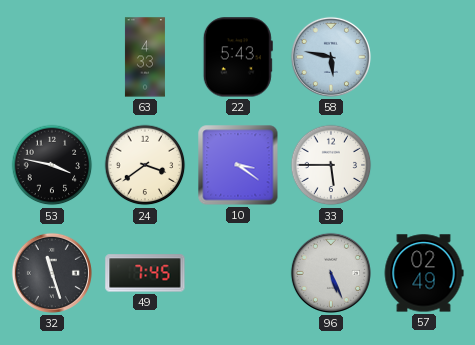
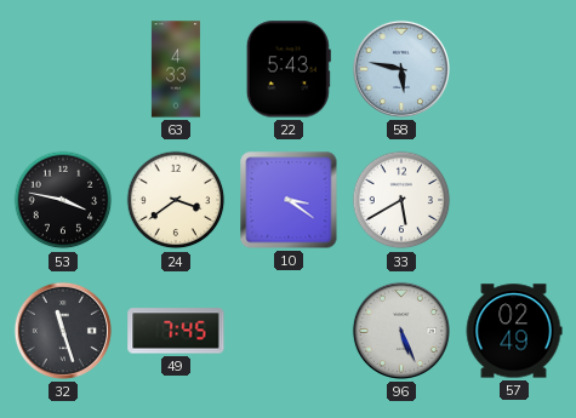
33: 5:45 -> 5:40 (401, 200)
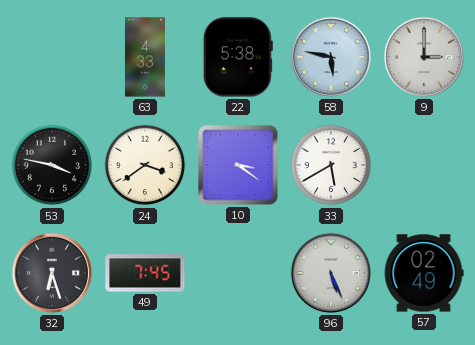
22: 5:43 -> 5:38 (238, 57)
9: none -> 3:00 (424, 57)
32: 11:27 -> 6:27 (52, 273)
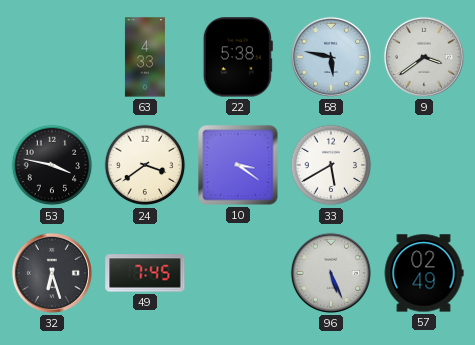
9: 3:00 -> 3:39 (424, 57)
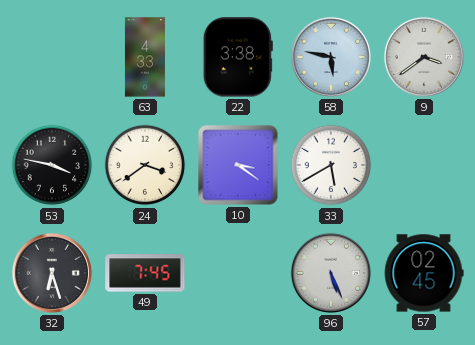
22: 5:38 -> 3:38 (238, 57)
57: 02:49 -> 02:45 (424, 273)
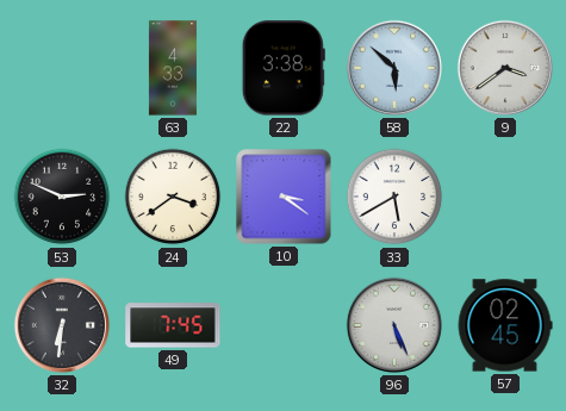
58: 5:47 -> 5:52 (394, 68)
53: 3:47 -> 2:49 (62, 197)
32: 6:27 -> 6:31 (62, 325)
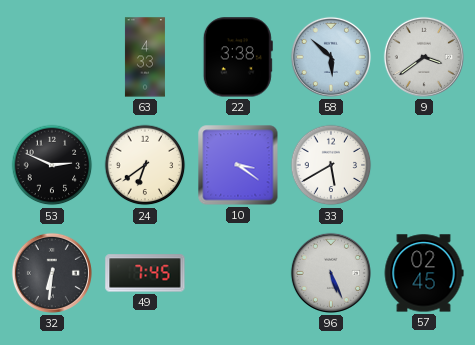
24: 3:39 -> 6:39 (145, 165)
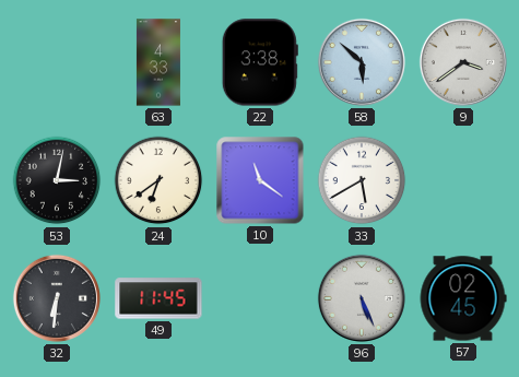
53: 2:49 -> 3:02 (57, 180)
10: 3:21 -> 11:21 (260, 180)
49: 7:45 -> 11:45 (158, 298)
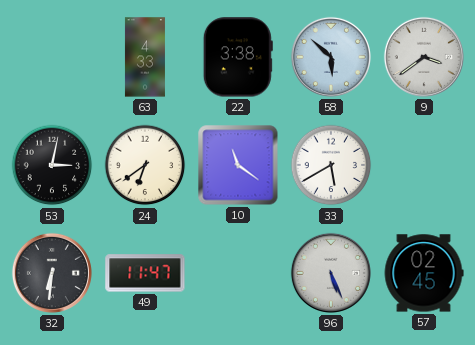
49: 11:45 -> 11:47 (145, 273)
